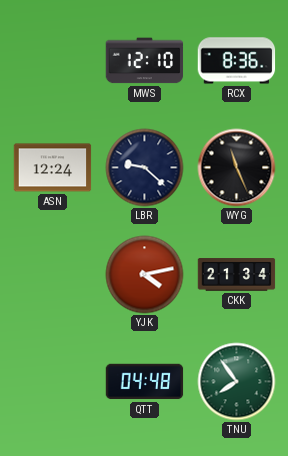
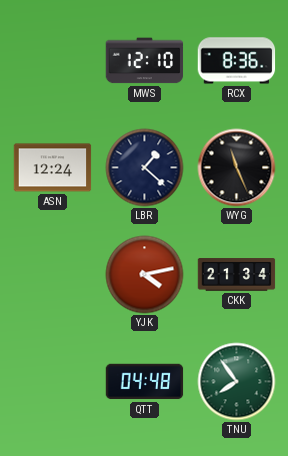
LBR: 9:22 -> 1:22 (145, 168)
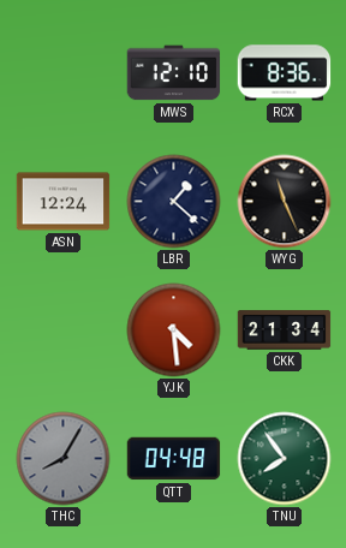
YJK: 4:13 -> 4:29 (174, 330)
THC: none -> 8:05 (64, 459)
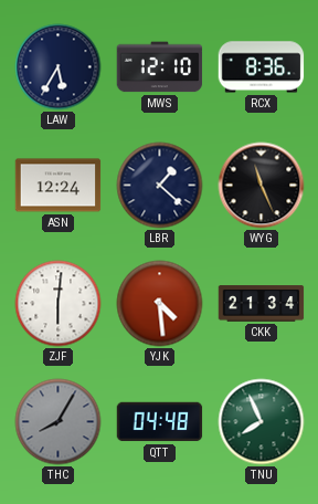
LAW: none -> 5:35 (59, 67)
ZJF: none -> 6:01 (59, 304)
TNU: 7:54 -> 7:56 (262, 422)
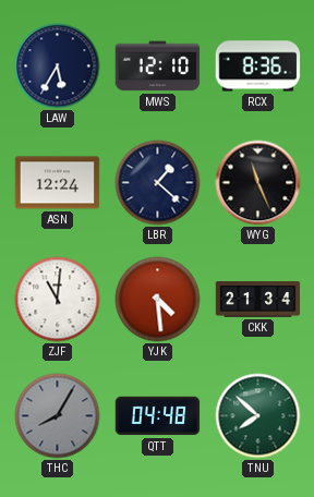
ZJF: 6:01 -> 11:01 (58, 300)
TNU: 7:56 -> 7:52 (258, 416)
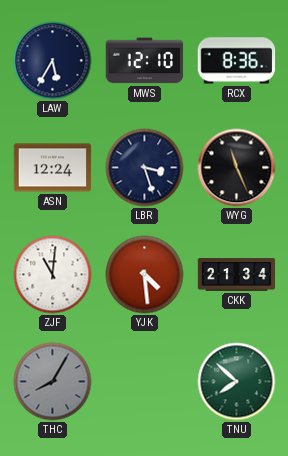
LBR: 1:22 -> 3:27 (145, 168)
QTT: 04:48 -> none (158, 416)
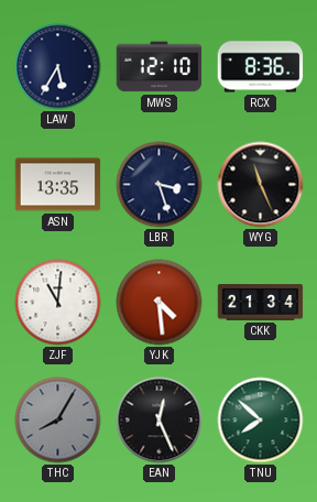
ASN: 12:24 -> 13:35 (58, 185)
EAN: none -> 12:26 (160, 421)
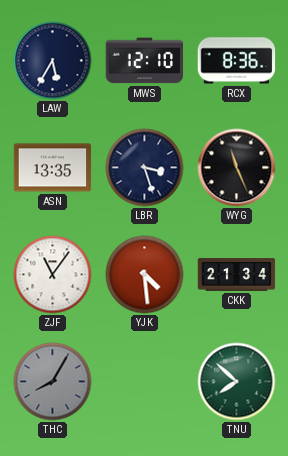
ZJF: 11:01 -> 11:06 (53, 275)
EAN: 12:26 -> none (160, 421)
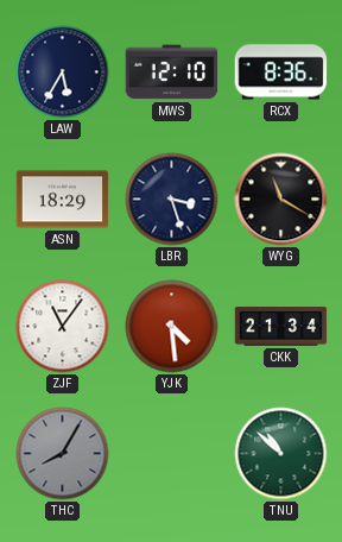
ASN: 13:35 -> 18:29 (63, 200)
WYG: 11:26 -> 11:20 (281, 200)
TNU: 7:52 -> 10:52 (281, 454)
